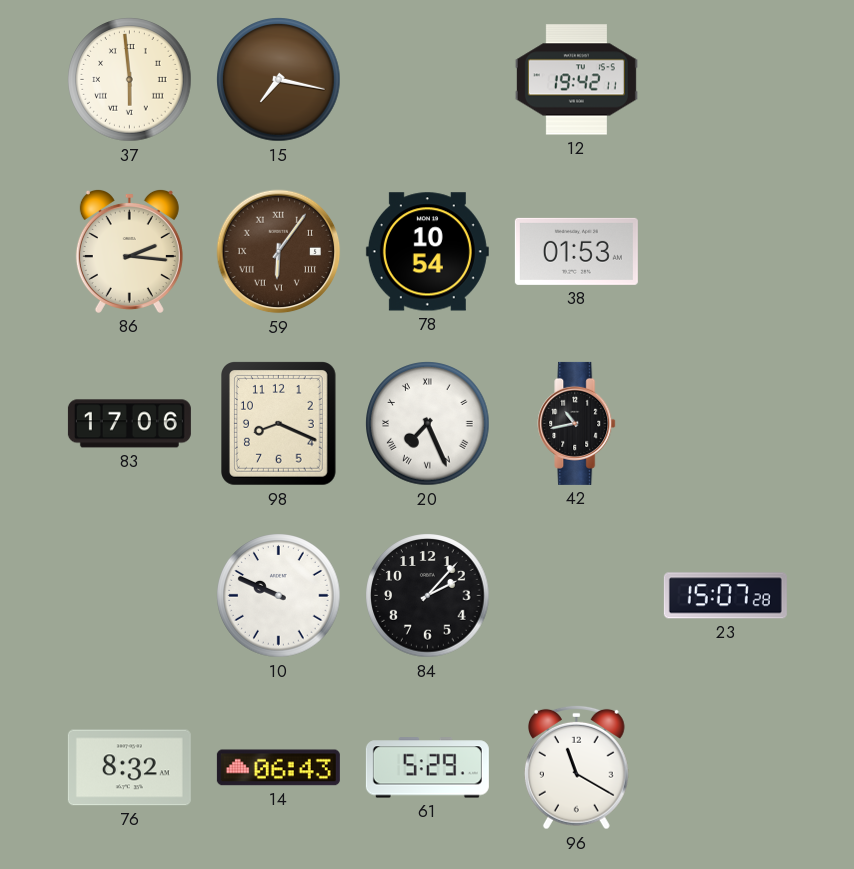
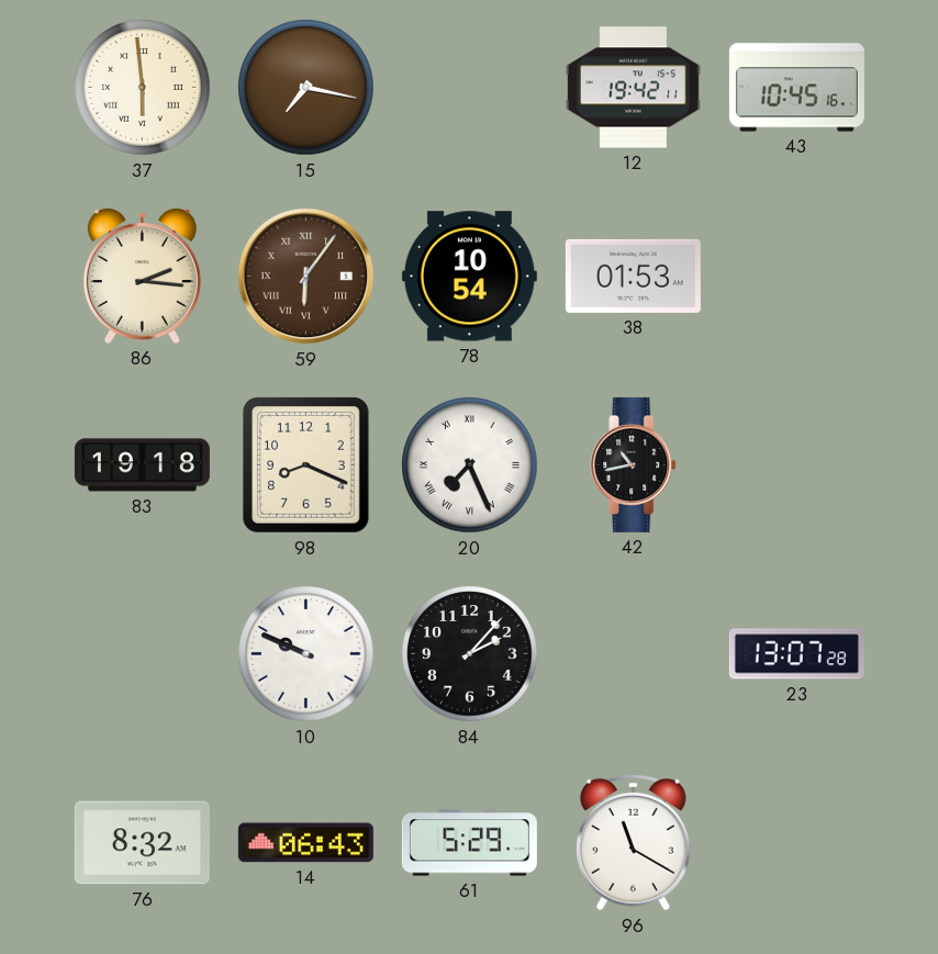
43: none -> 10:45 (796, 88)
83: 17:06 -> 19:18 (142, 465)
23: 15:07 -> 13:07 (796, 654)
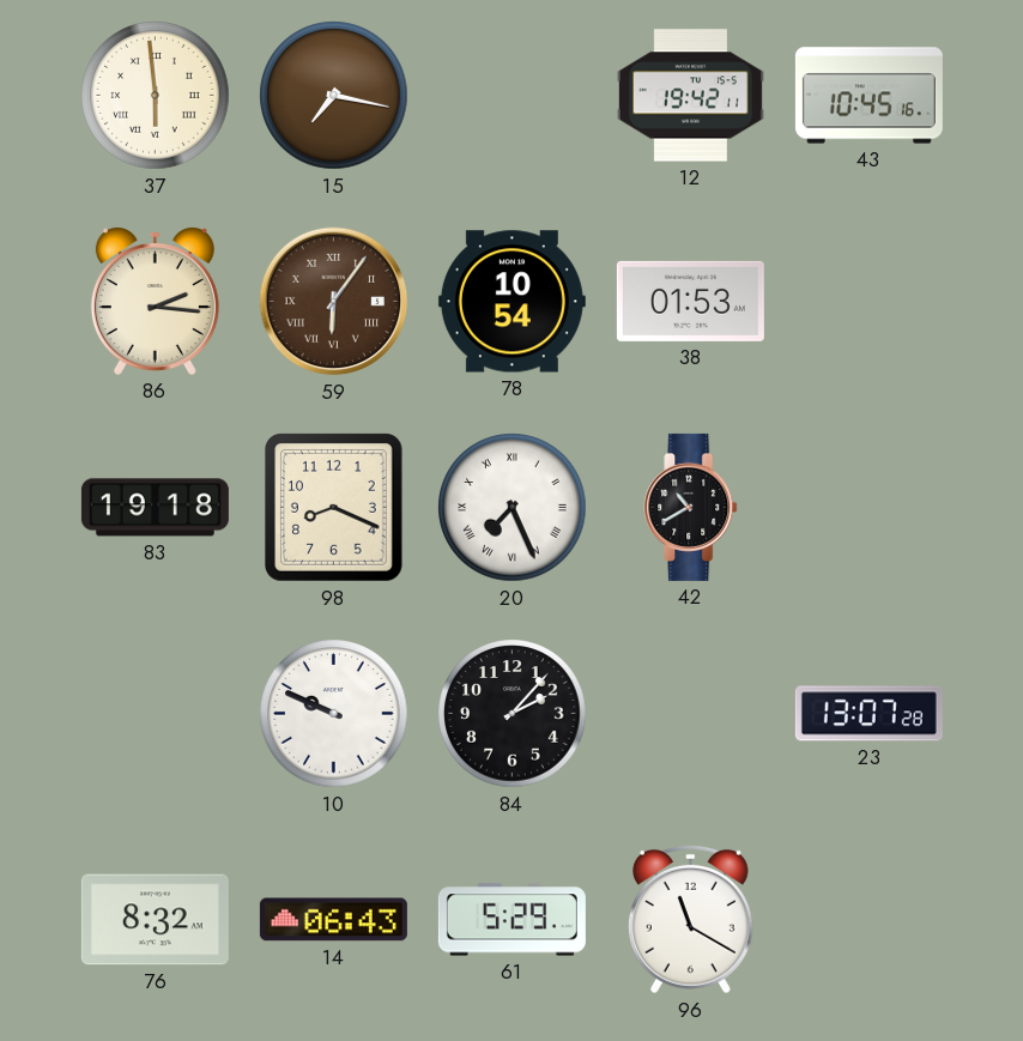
42: 10:43 -> 10:40 (691, 507)
